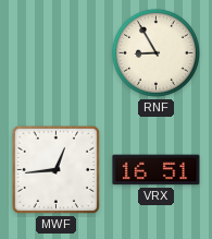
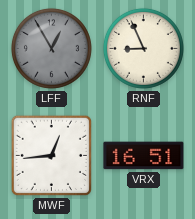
LFF: none -> 12:55 (51, 48)
RNF: 8:55 -> 8:56 (143, 48)
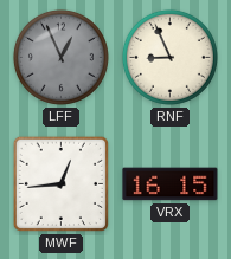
LFF: 12:55 -> 12:56 (60, 57)
VRX: 16:51 -> 16:15 (171, 184)
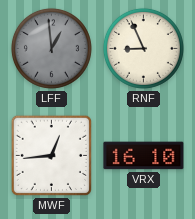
LFF: 12:56 -> 12:59 (51, 48)
VRX: 16:15 -> 16:10 (144, 156)
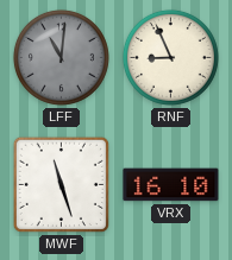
LFF: 12:59 -> 11:01 (61, 57)
MWF: 12:44 -> 11:27 (61, 184)
